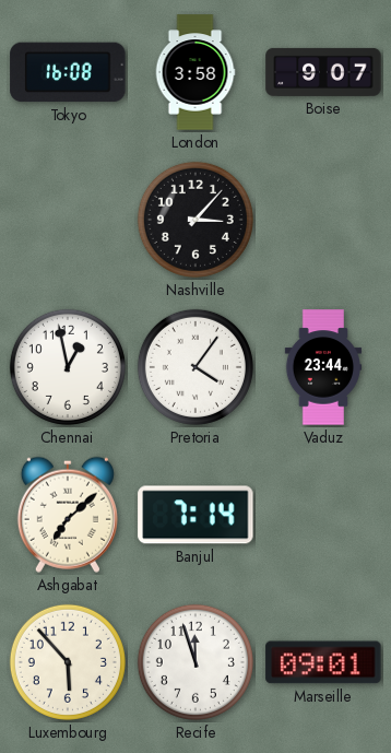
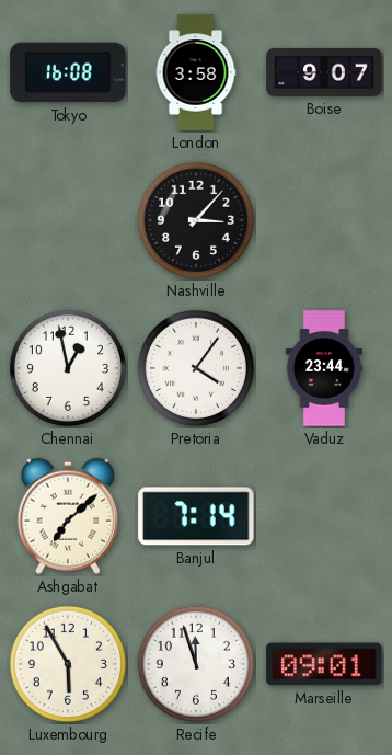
Luxembourg: 5:53 -> 5:55 (68, 664)
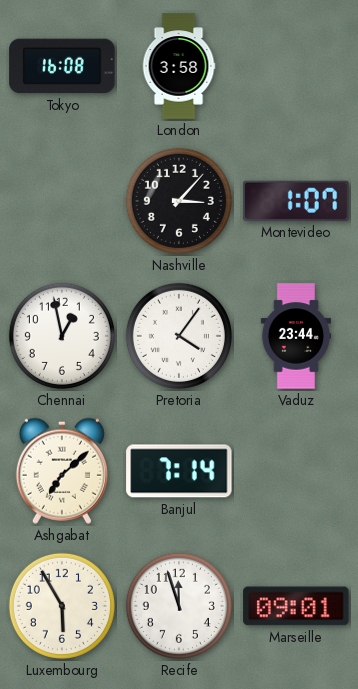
Boise: 9:07 -> none (324, 72)
Montevideo: none -> 1:07 (296, 201)
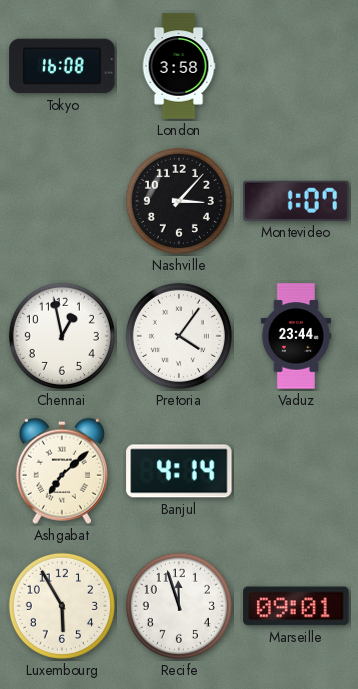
Banjul: 7:14 -> 4:14 (179, 471)
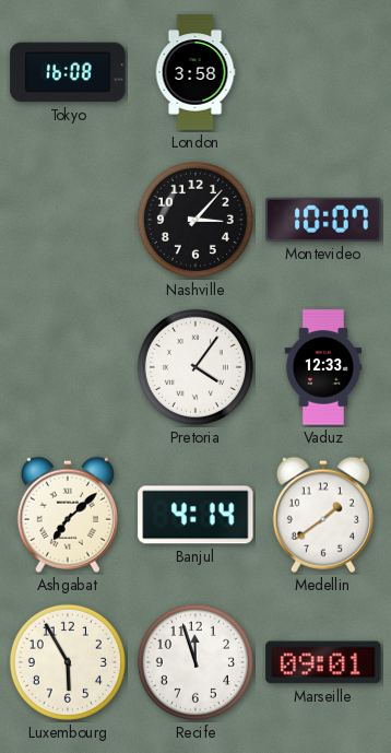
Montevideo: 1:07 -> 10:07 (323, 220)
Chennai: 12:58 -> none (62, 336)
Vaduz: 23:44 -> 12:33 (323, 367)
Medellin: none -> 1:39 (323, 515)
